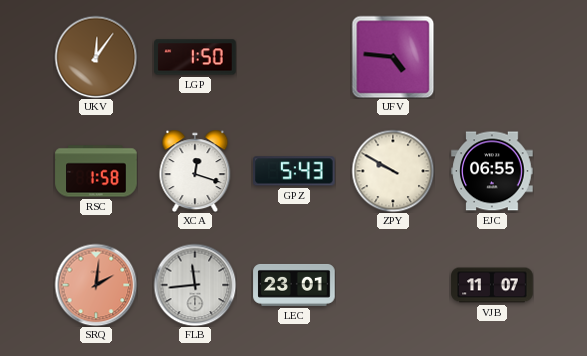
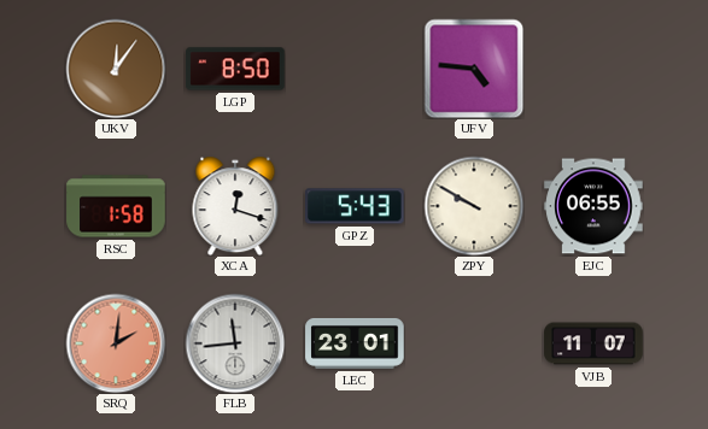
LGP: 1:50 -> 8:50 (235, 69)
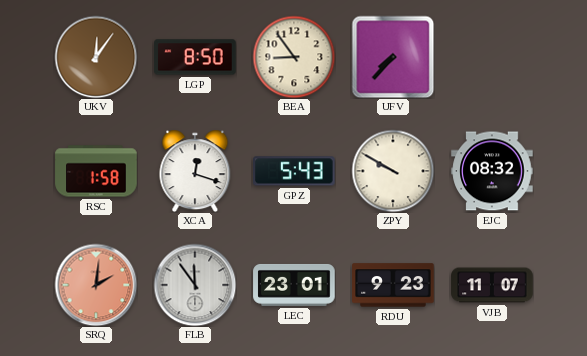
BEA: none -> 8:54 (294, 57)
UFV: 4:46 -> 7:37 (393, 57)
EJC: 06:55 -> 08:32 (492, 171)
FLB: 11:44 -> 11:54 (195, 285)
RDU: none -> 9:23 (393, 285)
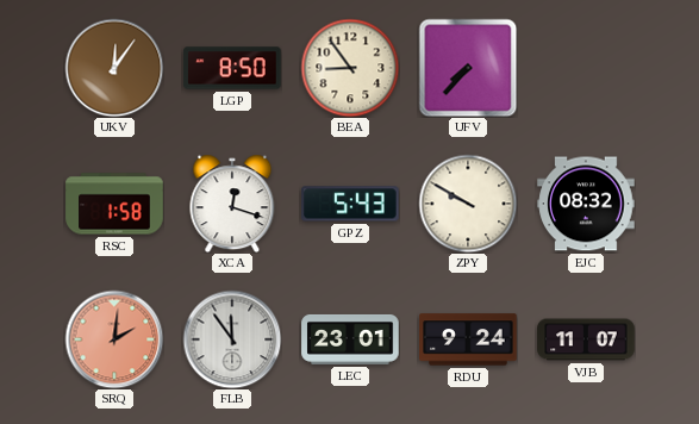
RDU: 9:23 -> 9:24 (468, 339)
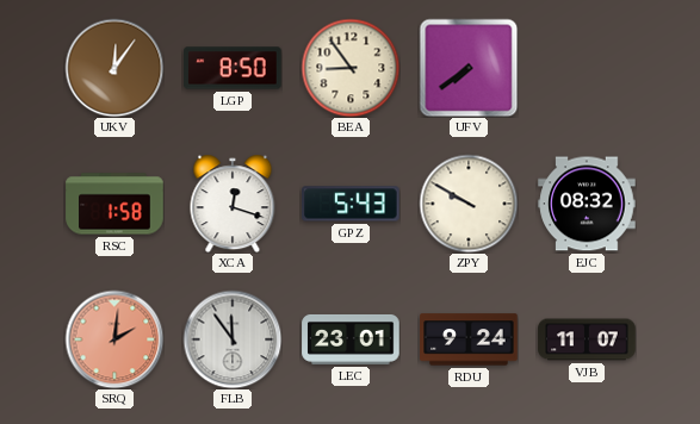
UFV: 7:37 -> 7:39 (469, 68)
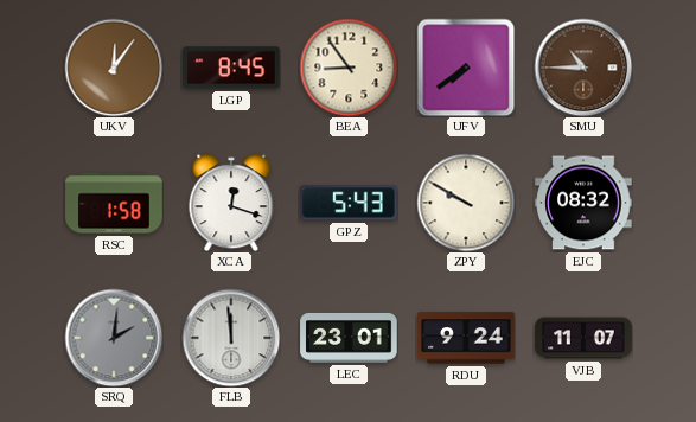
LGP: 8:50 -> 8:45 (231, 68)
SMU: none -> 10:45 (583, 68)
SRQ dial: salmon -> grey (114, 338)
FLB: 11:54 -> 11:59 (231, 338)
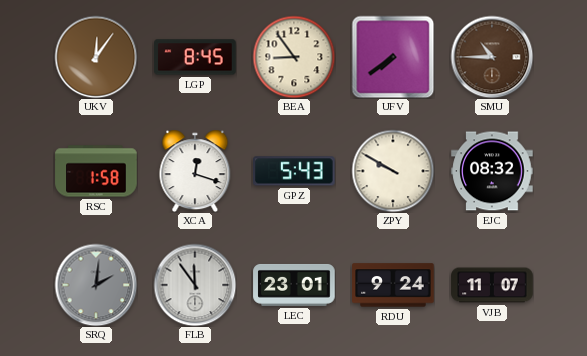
FLB: 11:59 -> 11:54 (195, 285)
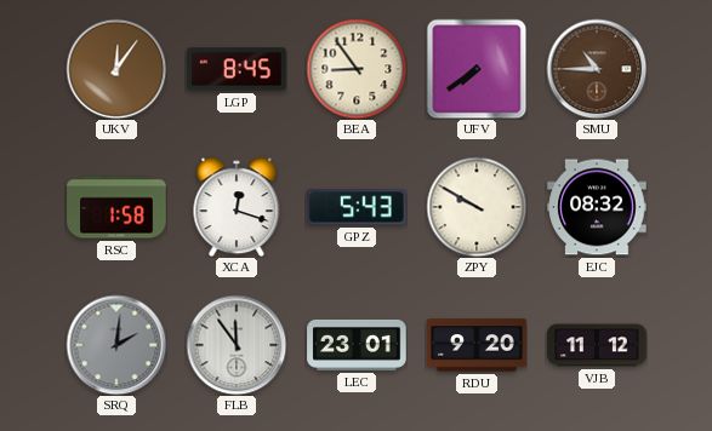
RDU: 9:24 -> 9:20 (477, 345)
VJB: 11:07 -> 11:12 (597, 345)
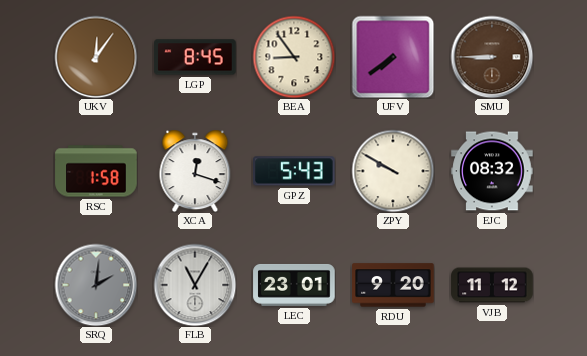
SMU: 10:45 -> 8:45 (492, 57)
FLB: 11:54 -> 11:05 (195, 285)
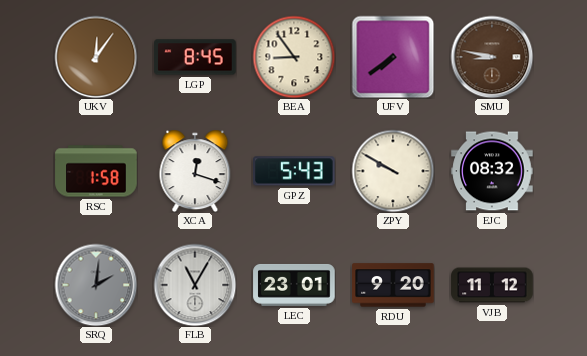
SMU: 8:45 -> 8:47 (492, 57)
